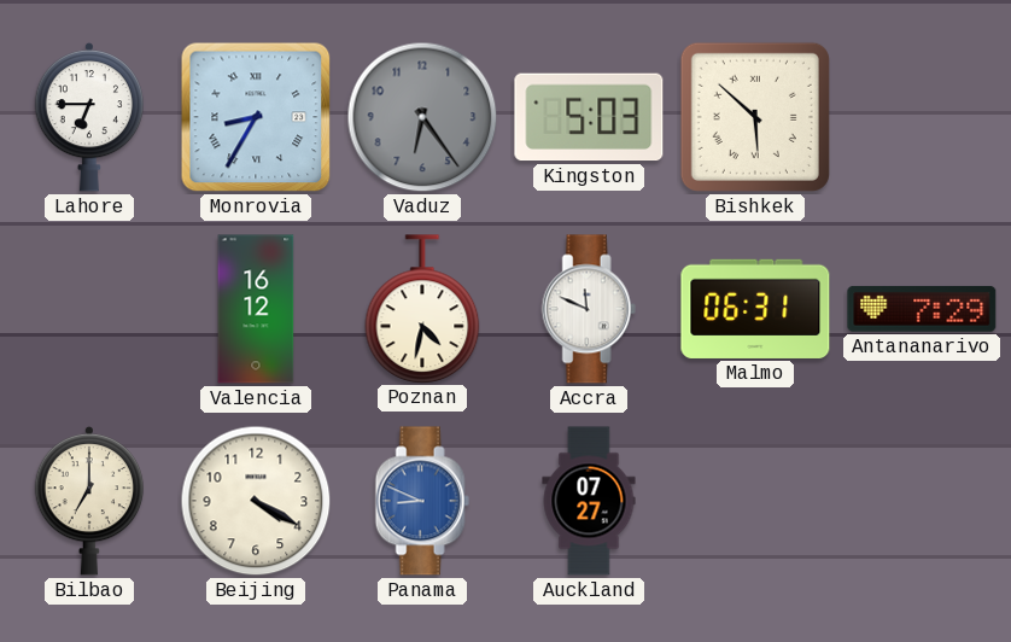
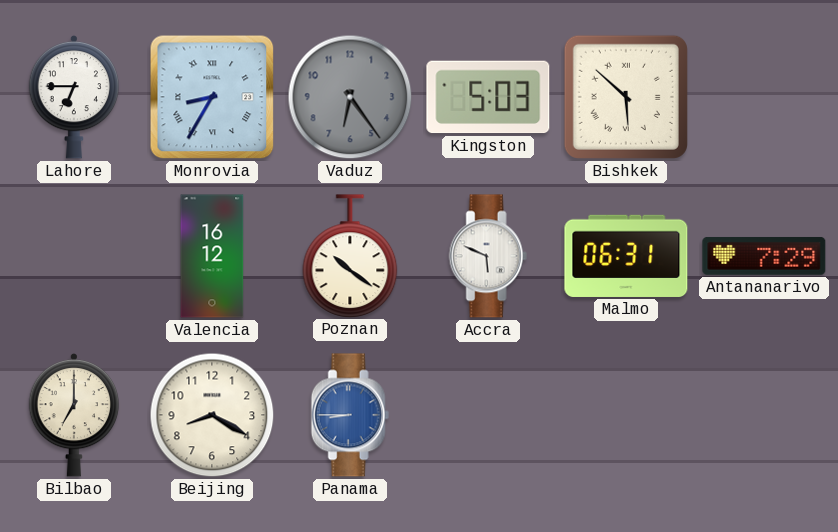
Poznan: 4:32 -> 10:21 (350, 256)
Accra: 11:49 -> 5:49 (488, 256)
Beijing: 4:20 -> 8:20 (212, 415)
Panama: 8:49 -> 8:45 (350, 415)
Auckland: 07:27 -> none (589, 501)
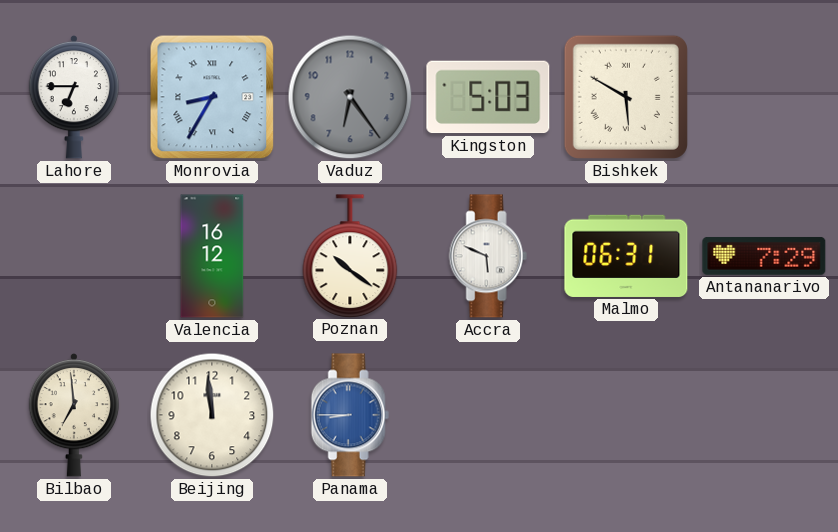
Bishkek: 5:52 -> 5:50 (626, 97)
Bilbao: 7:00 -> 6:59 (74, 415)
Beijing: 8:20 -> 11:59 (212, 415)
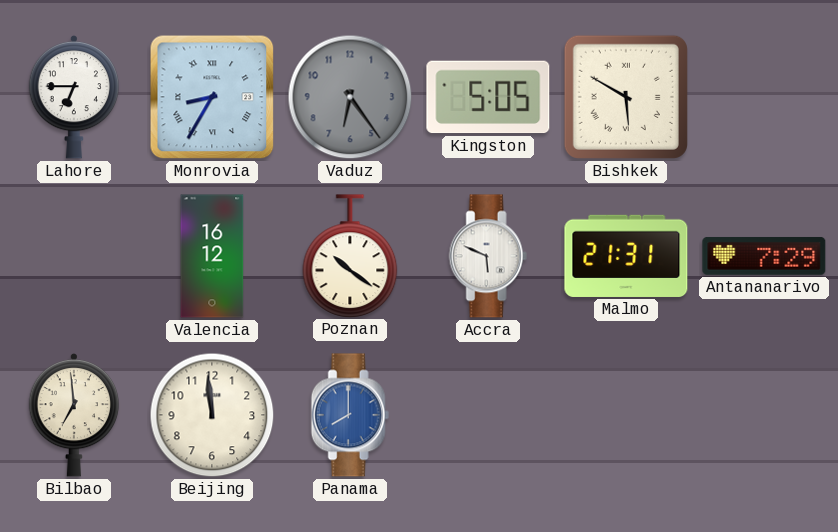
Kingston: 5:03 -> 5:05 (488, 97)
Malmo: 06:31 -> 21:31 (626, 256)
Panama: 8:45 -> 8:00 (350, 415)
